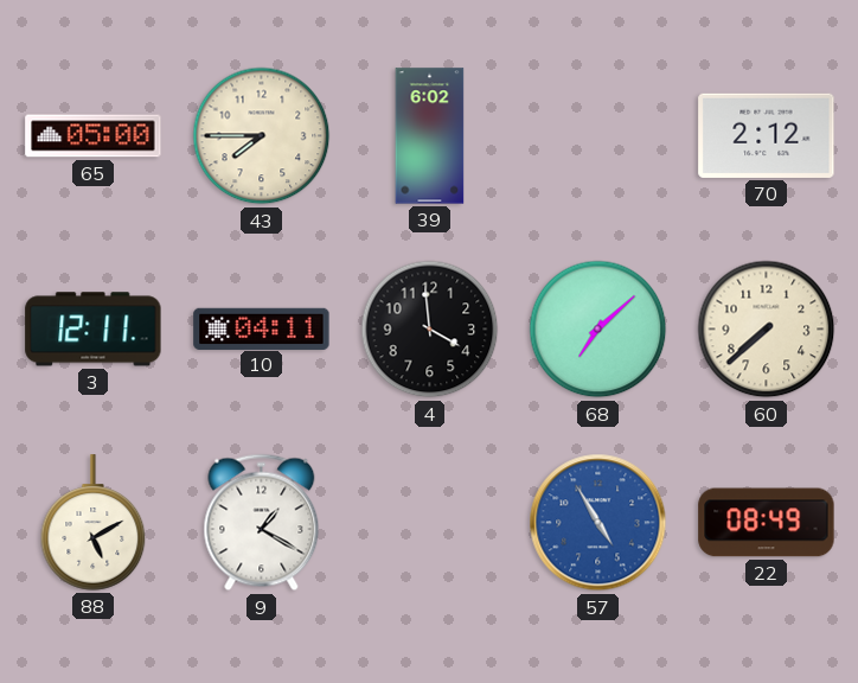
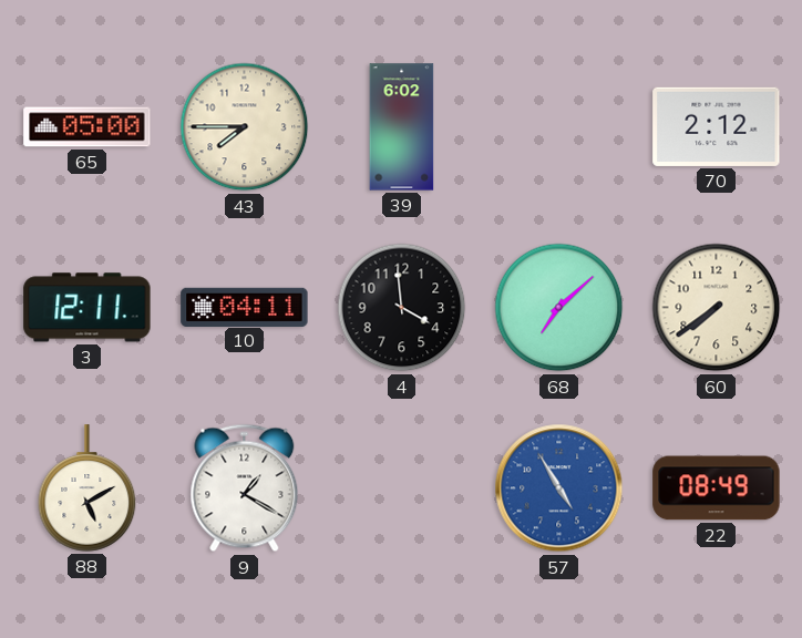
60: 7:38 -> 7:39 (717, 308)
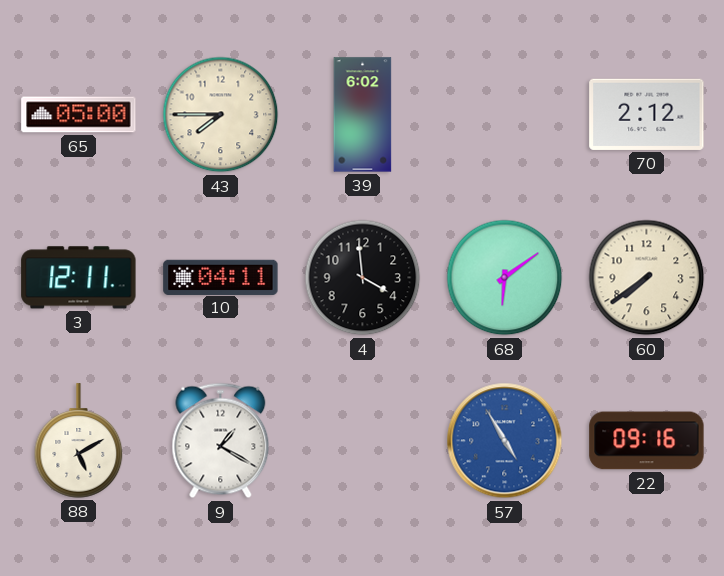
68: 7:08 -> 6:09 (505, 278)
22: 08:49 -> 09:16 (647, 441)
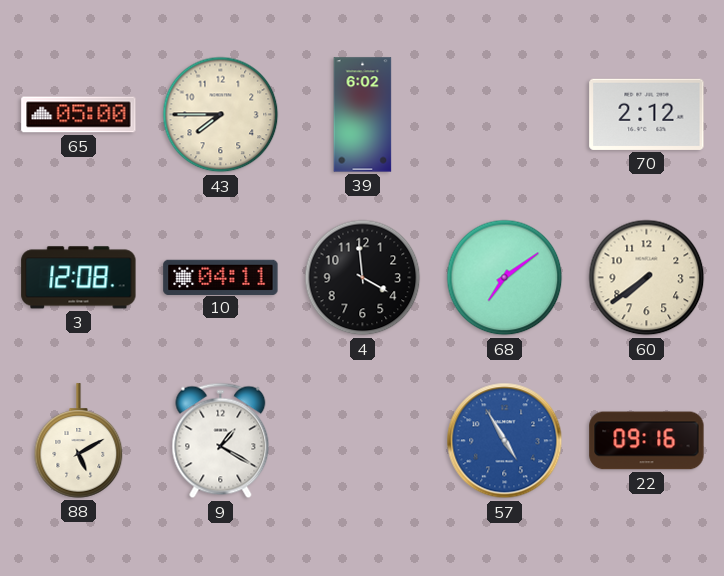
3: 12:11 -> 12:08 (79, 278)
68: 6:09 -> 7:09 (505, 278)
